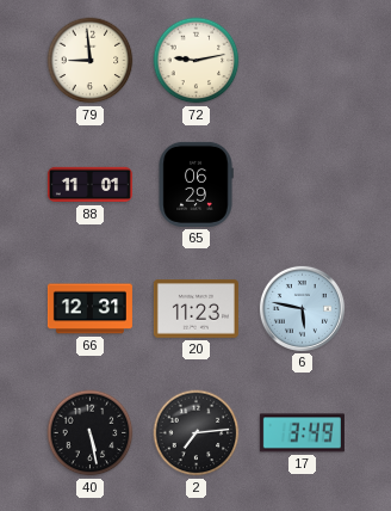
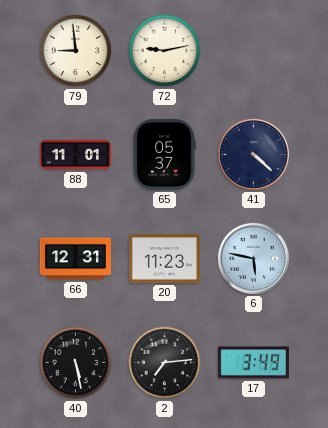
65: 06:29 -> 05:37 (164, 154)
41: none -> 4:22 (253, 154)
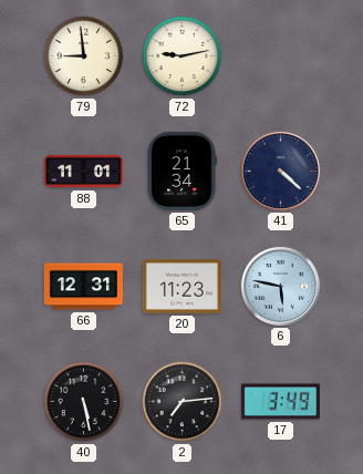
65: 05:37 -> 21:34 (181, 171)
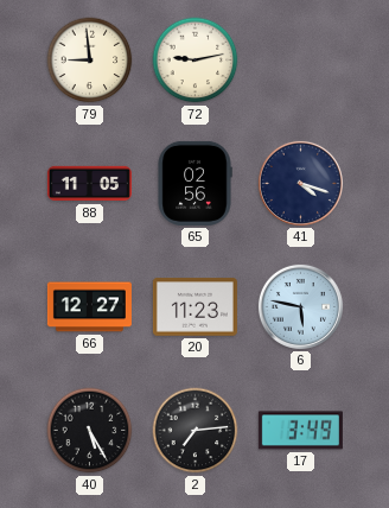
88: 11:01 -> 11:05 (89, 184)
65: 21:34 -> 02:56 (194, 183)
41: 4:22 -> 4:18 (300, 183)
66: 12:31 -> 12:27 (89, 307)
40: 5:28 -> 5:25 (90, 431)
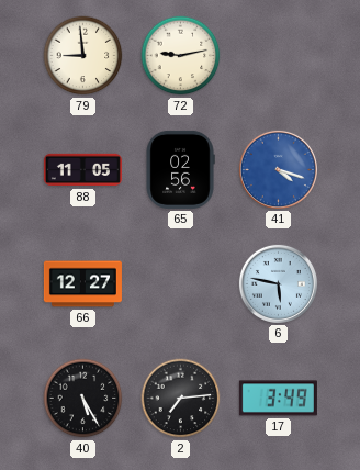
41 dial: navy -> blue (278, 169)
20: 11:23 -> none (194, 307)
